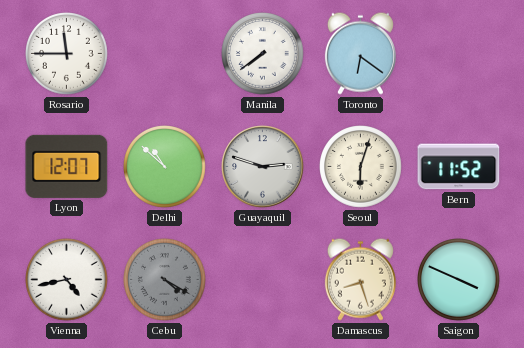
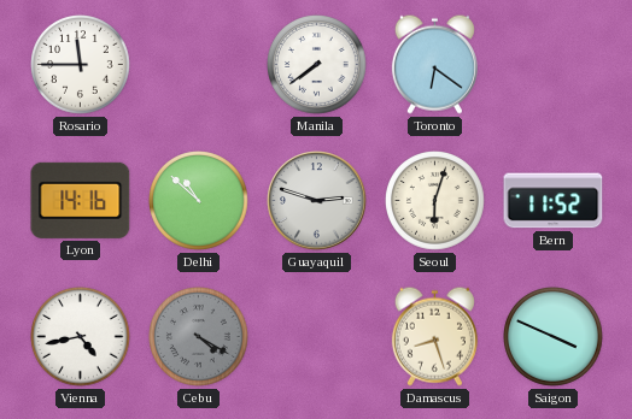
Lyon: 12:07 -> 14:16 (81, 200)
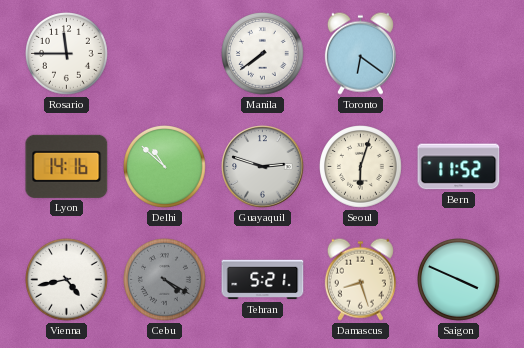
Tehran: none -> 5:21 (263, 280)
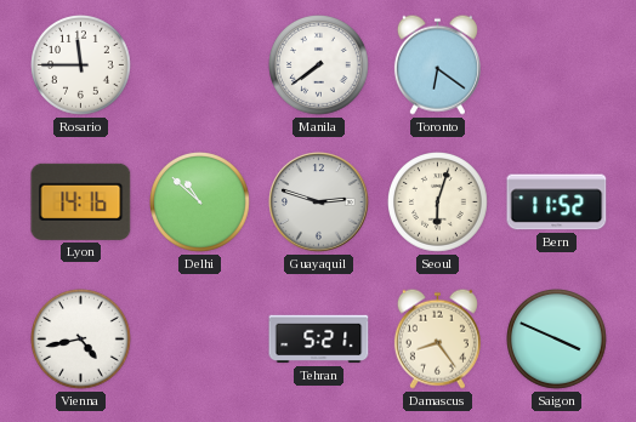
Cebu: 4:20 -> none (165, 280)
Damascus: 8:27 -> 8:24 (437, 338)
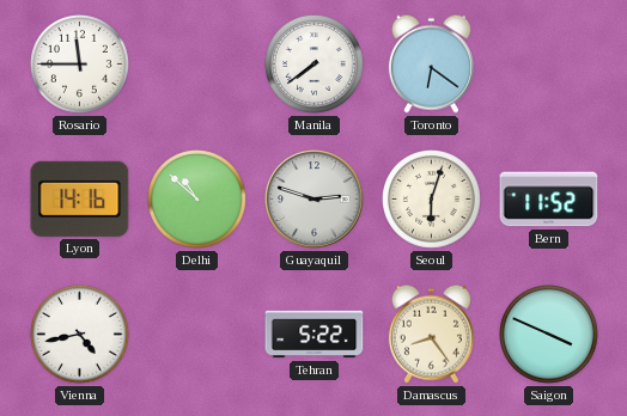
Tehran: 5:21 -> 5:22 (315, 335)
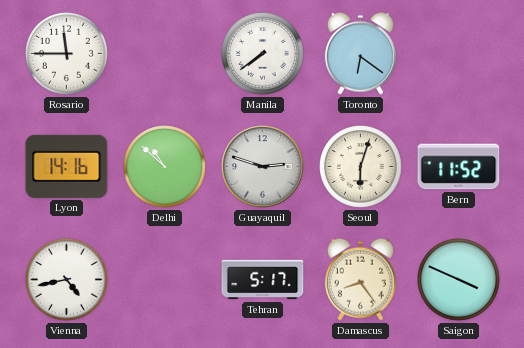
Tehran: 5:22 -> 5:17 (263, 280)
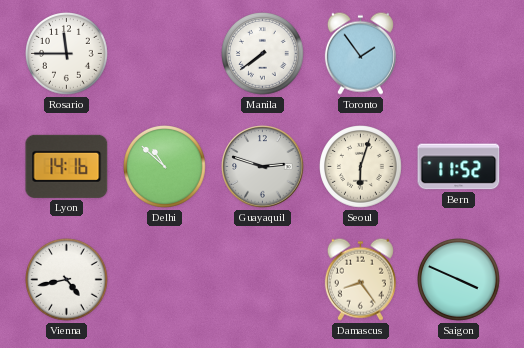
Toronto: 6:21 -> 1:54 (360, 53)
Tehran: 5:17 -> none (263, 280)
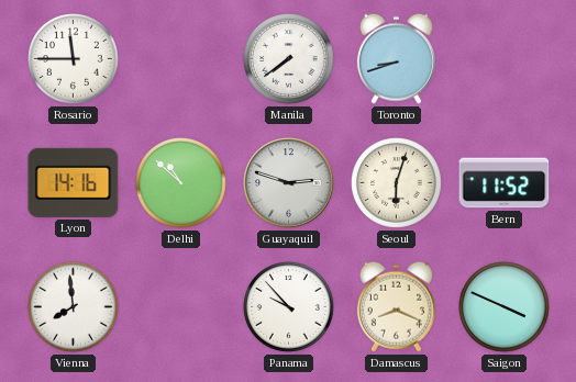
Toronto: 1:54 -> 8:42 (396, 58)
Vienna: 4:43 -> 7:59 (74, 307)
Panama: none -> 9:53 (289, 307)
Damascus: 8:24 -> 8:19 (396, 306)
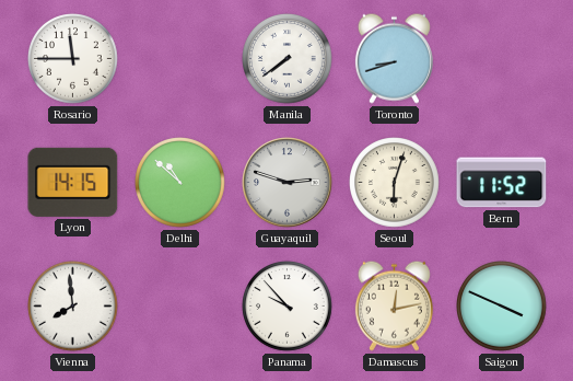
Lyon: 14:16 -> 14:15 (73, 182)
Damascus: 8:19 -> 12:13 (394, 305)
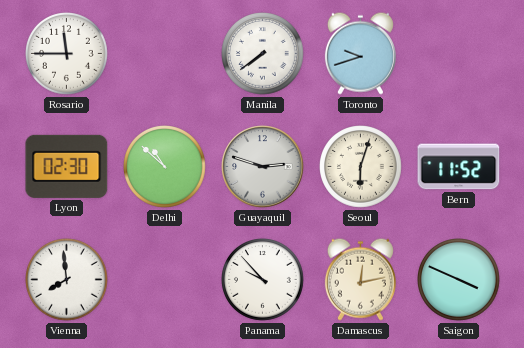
Toronto: 8:42 -> 9:42 (360, 53)
Lyon: 14:15 -> 02:30 (67, 166)
